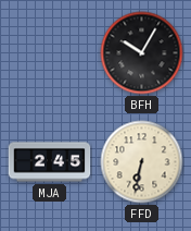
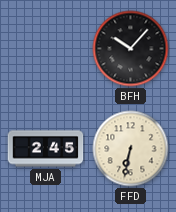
BFH: 10:05 -> 10:07 (131, 49)
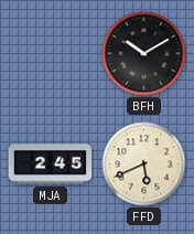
BFH: 10:07 -> 10:10 (144, 54)
FFD: 6:32 -> 5:41 (144, 164)
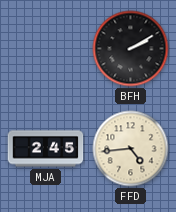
BFH: 10:10 -> 2:10 (131, 49)
FFD: 5:41 -> 4:44 (131, 149)
